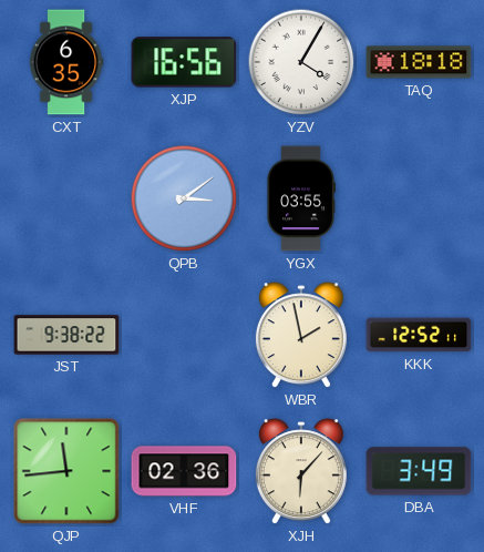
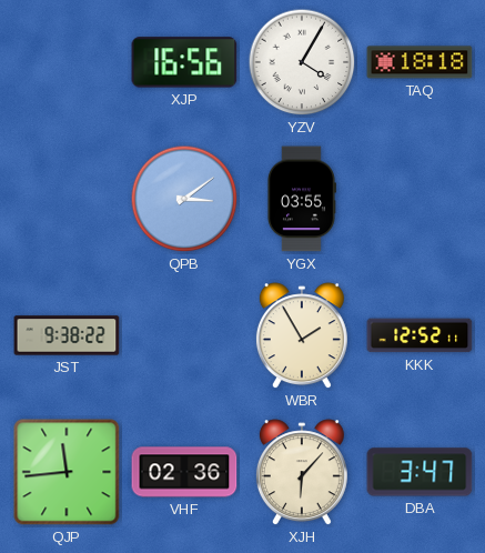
CXT: 6:35 -> none (66, 62)
WBR: 1:58 -> 1:55 (302, 336)
DBA: 3:49 -> 3:47 (420, 472)
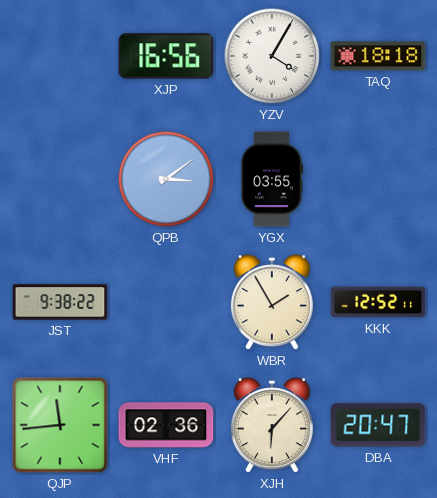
DBA: 3:47 -> 20:47 (378, 425)
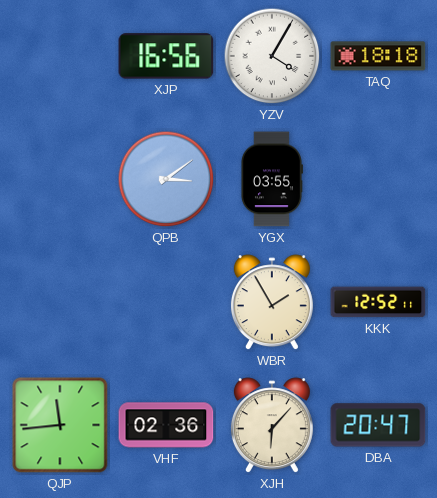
JST: 9:38 -> none (60, 302)
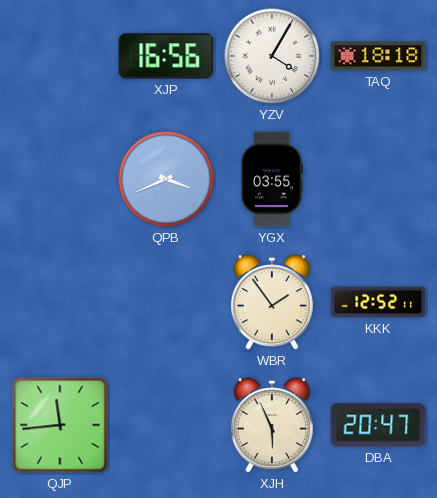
QPB: 3:09 -> 3:41 (166, 179)
WBR: 1:55 -> 1:54 (272, 303)
VHF: 02:36 -> none (166, 425)
XJH: 6:07 -> 5:56 (272, 426)
